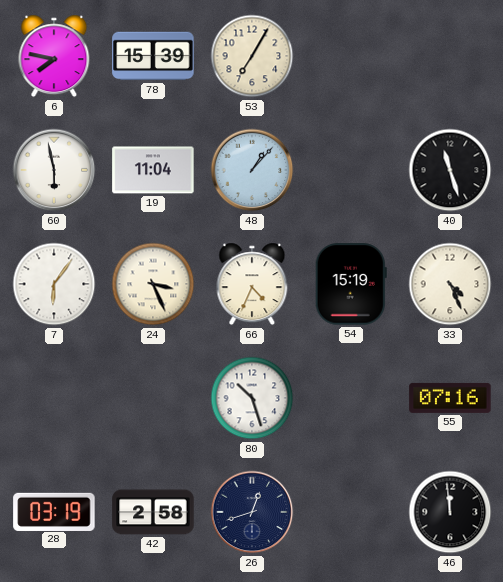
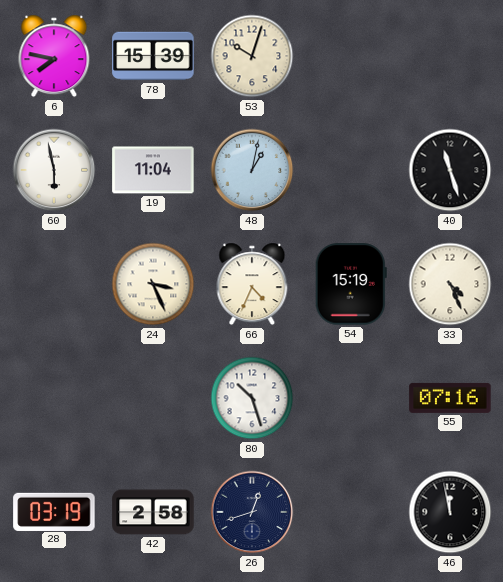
53: 7:05 -> 10:03 (252, 56)
48: 1:07 -> 1:02 (252, 170)
7: 6:06 -> none (54, 284)
46: 11:59 -> 11:58 (450, 512)
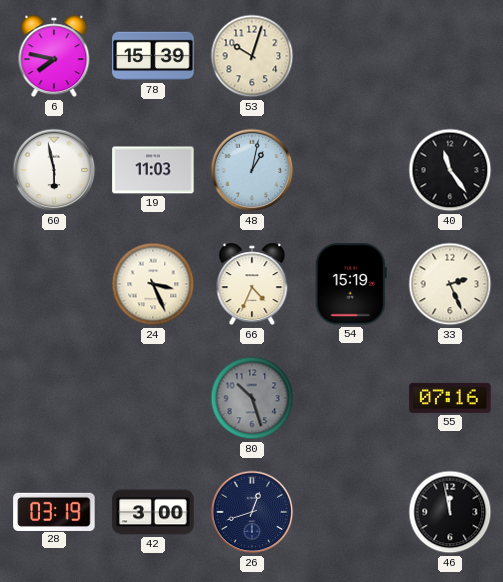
19: 11:04 -> 11:03 (153, 170)
40: 11:27 -> 11:24 (450, 170)
33: 4:26 -> 2:26 (450, 284)
80 dial: white -> grey (252, 398)
42: 2:58 -> 3:00 (153, 512)
